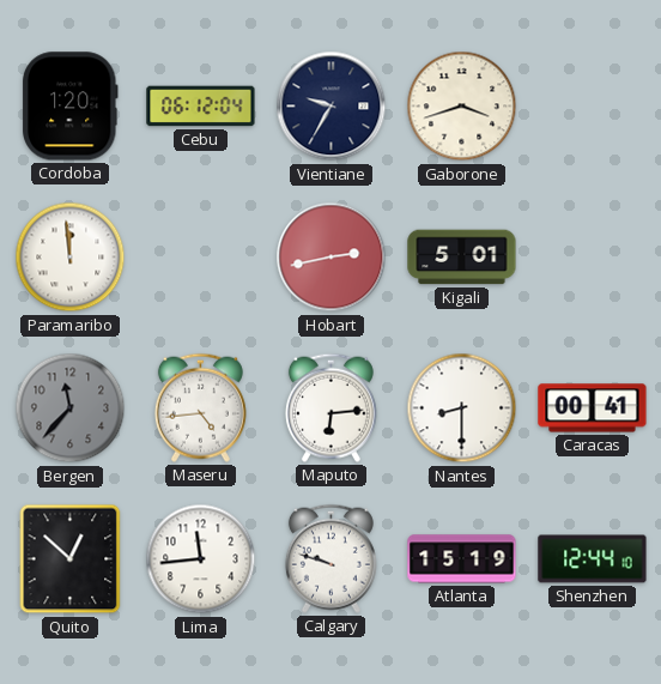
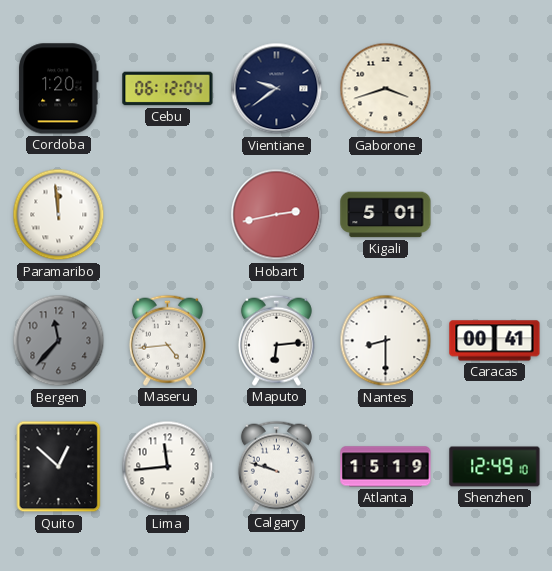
Vientiane: 9:35 -> 9:39 (277, 89)
Shenzhen: 12:44 -> 12:49 (495, 467)
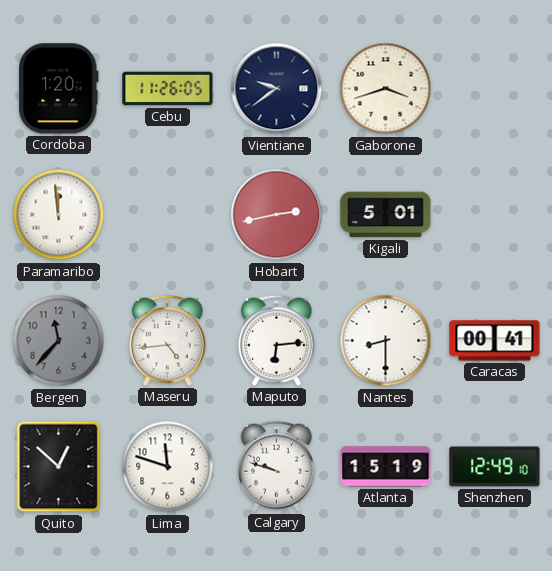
Cebu: 06:12 -> 11:26 (168, 89)
Lima: 11:44 -> 11:48 (168, 467)
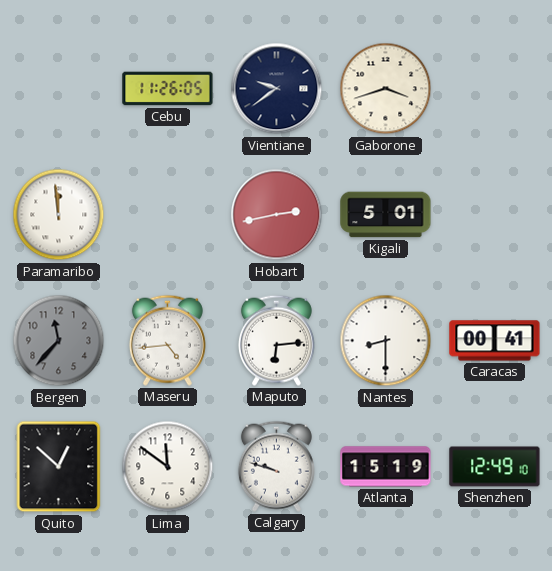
Cordoba: 1:20 -> none (58, 89)
Lima: 11:48 -> 11:51 (168, 467)
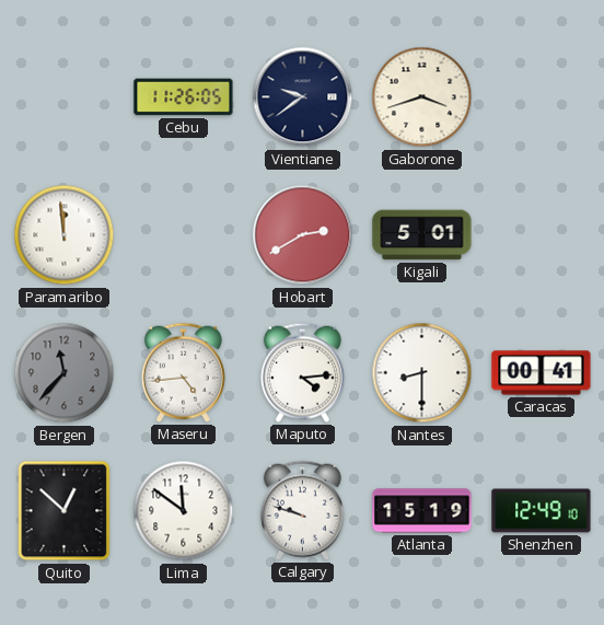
Hobart: 2:43 -> 2:40 (303, 235)
Maputo: 6:14 -> 4:14 (302, 372)
